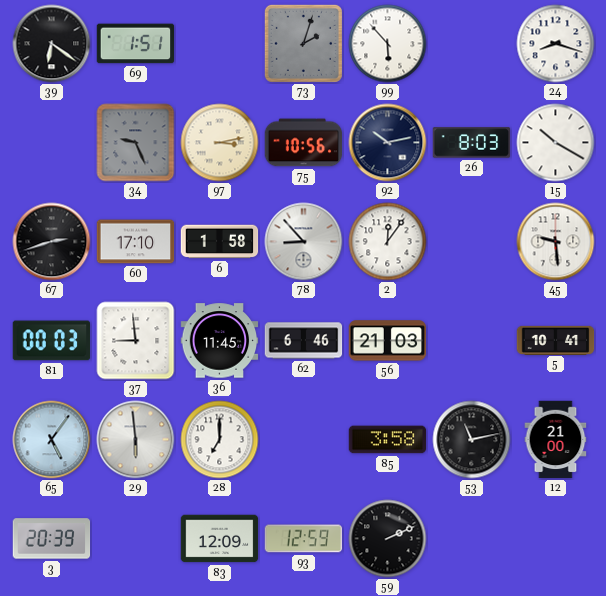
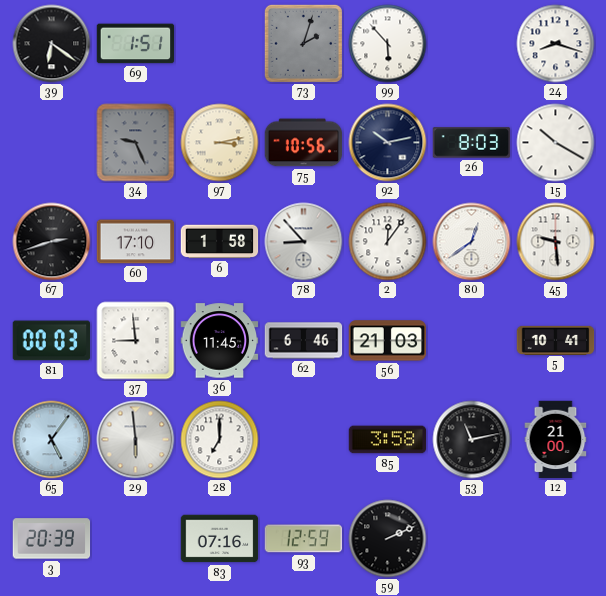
80: none -> 12:39 (472, 242)
83: 12:09 -> 07:16 (220, 539)
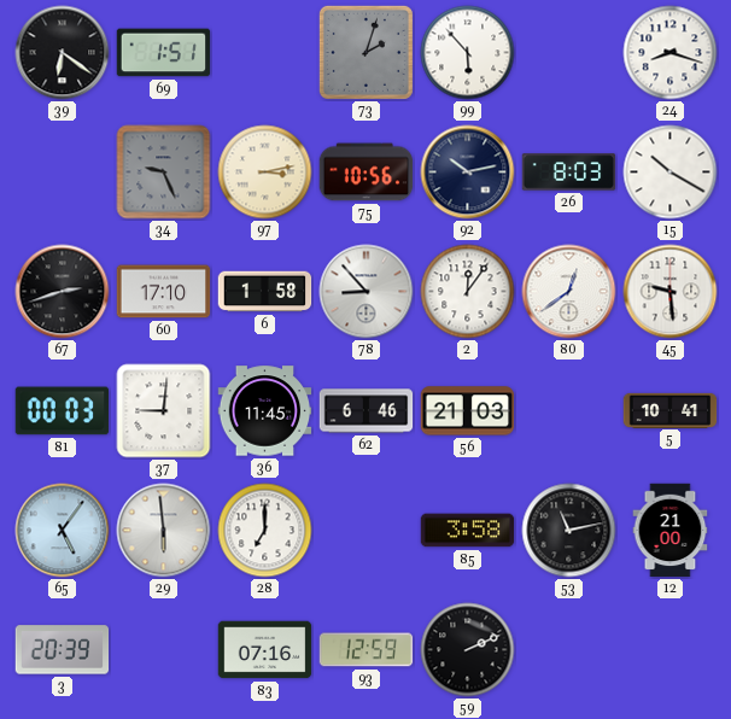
37: 8:59 -> 9:01 (164, 411)
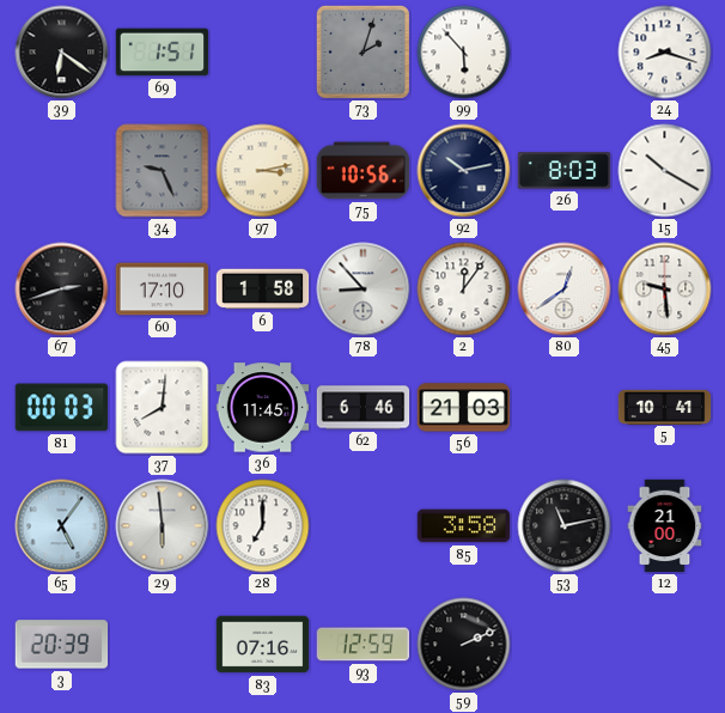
37: 9:01 -> 8:01 (163, 408)
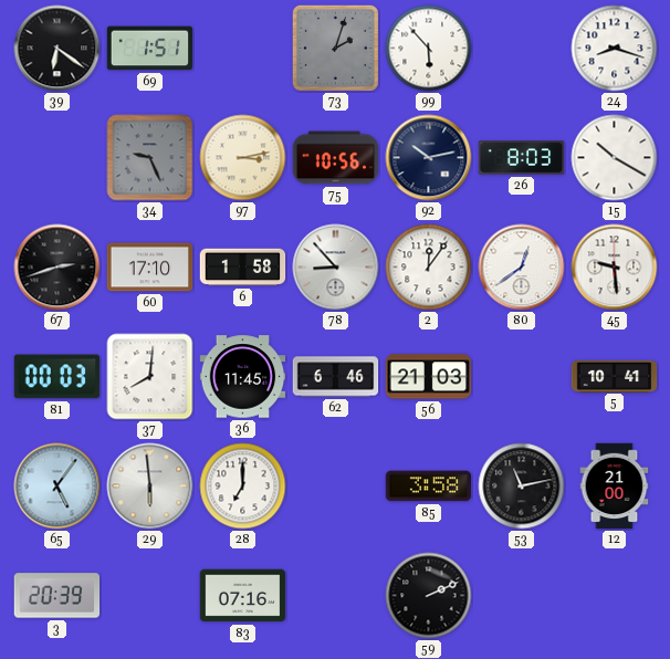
93: 12:59 -> none (364, 645)
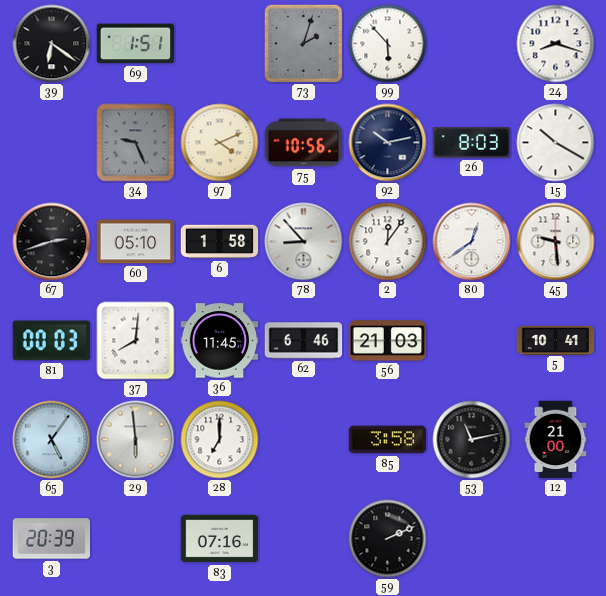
97: 3:13 -> 4:11 (220, 143)
60: 17:10 -> 05:10 (136, 242)
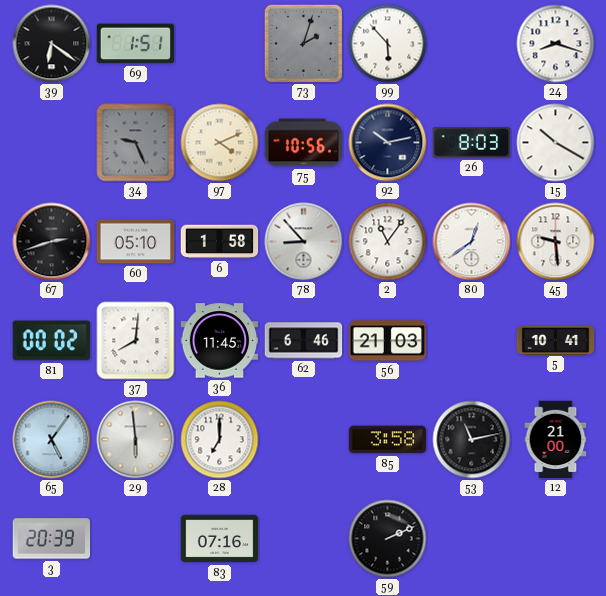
2: 12:06 -> 11:06 (388, 242)
81: 00:03 -> 00:02 (52, 341)
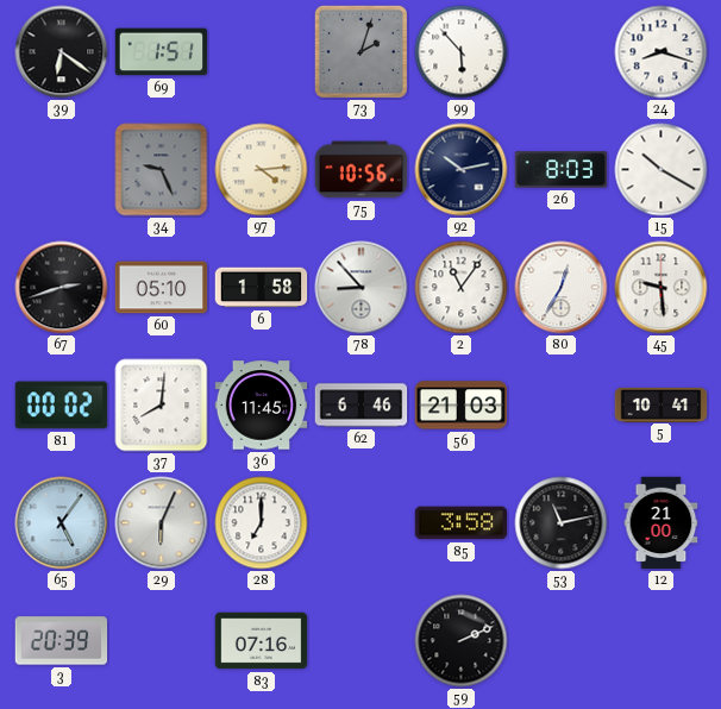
97: 4:11 -> 4:14 (262, 170)
80: 12:39 -> 12:35 (562, 288)
29: 5:59 -> 6:04 (162, 523)
